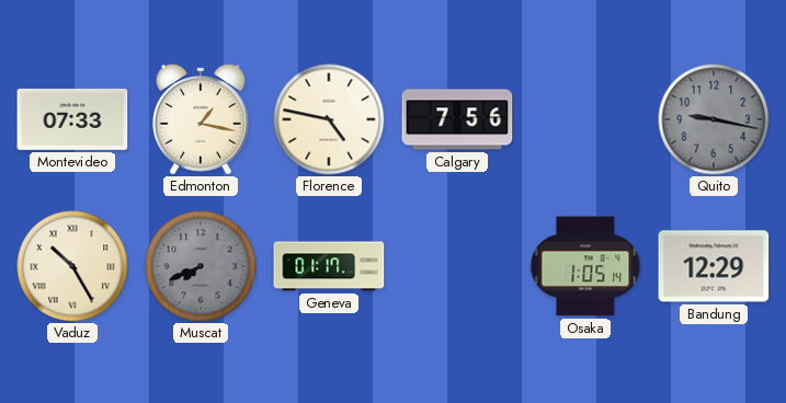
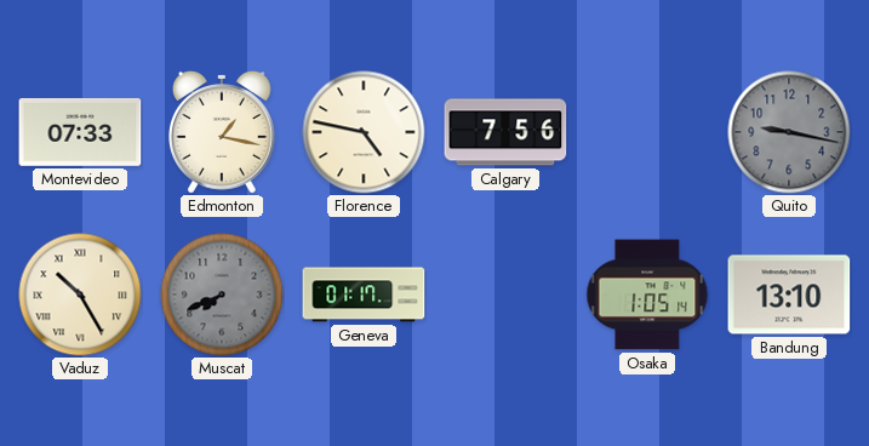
Bandung: 12:29 -> 13:10 (789, 295)
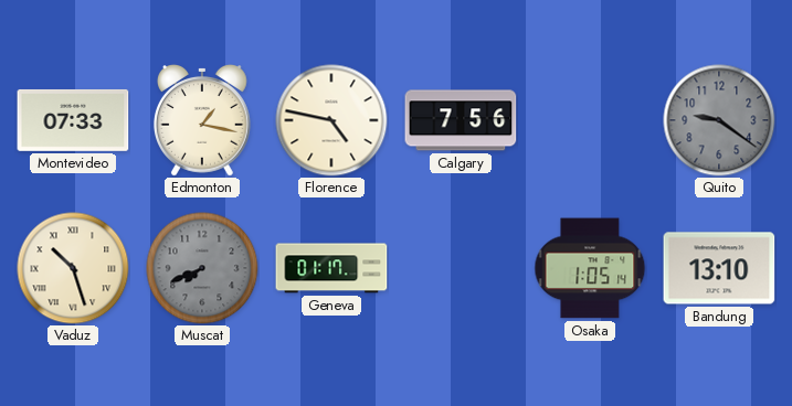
Quito: 9:17 -> 9:21 (719, 120)
Vaduz: 10:25 -> 10:27 (73, 268)
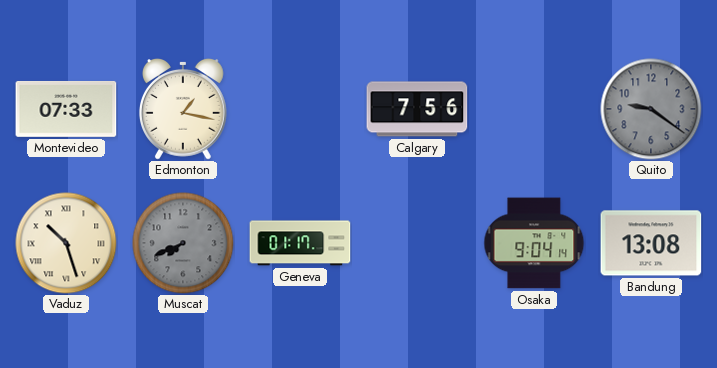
Florence: 4:47 -> none (331, 120)
Osaka: 1:05 -> 9:04 (534, 243)
Bandung: 13:10 -> 13:08 (651, 243)
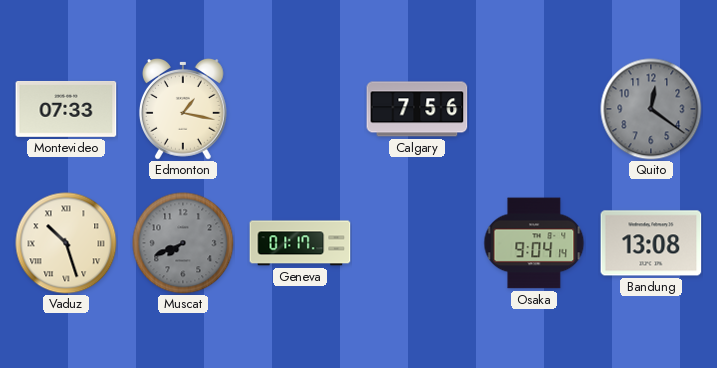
Quito: 9:21 -> 12:21 (651, 109)
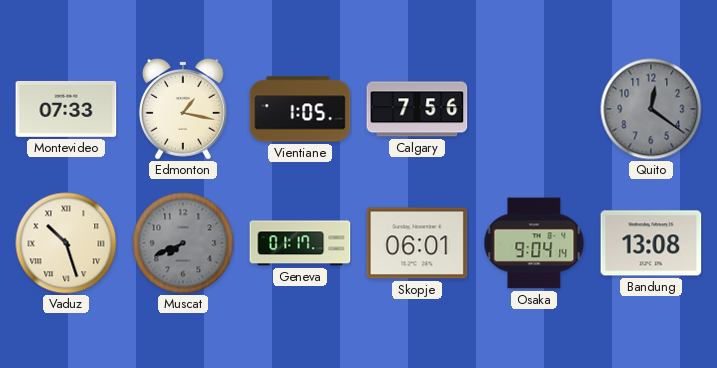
Vientiane: none -> 1:05 (300, 109)
Skopje: none -> 06:01 (417, 243)
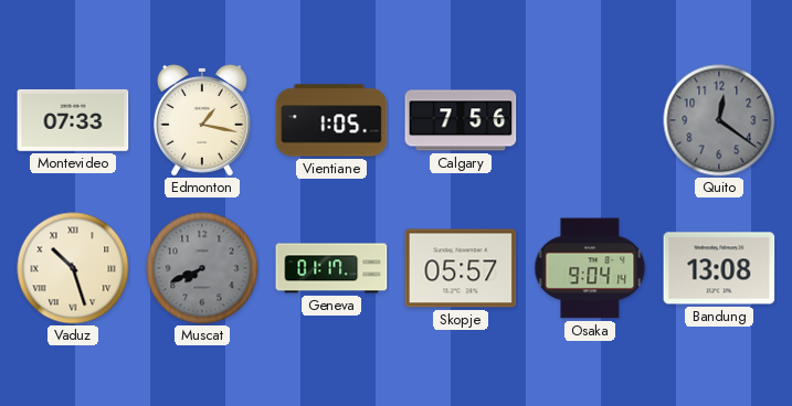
Skopje: 06:01 -> 05:57 (461, 268)
